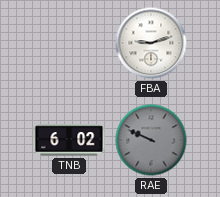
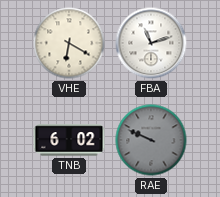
VHE: none -> 6:20 (69, 43)
FBA: 9:12 -> 11:12 (151, 43)
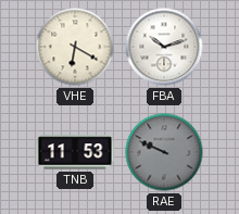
FBA: 11:12 -> 10:12 (164, 47)
TNB: 6:02 -> 11:53 (75, 152)
